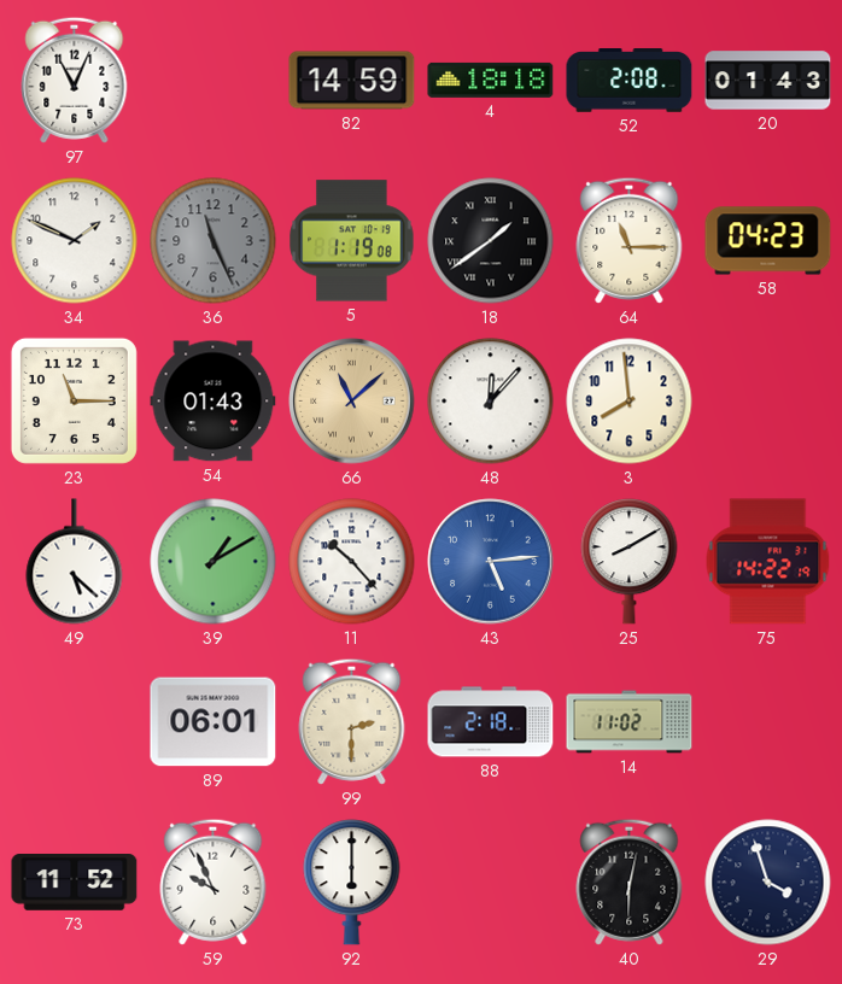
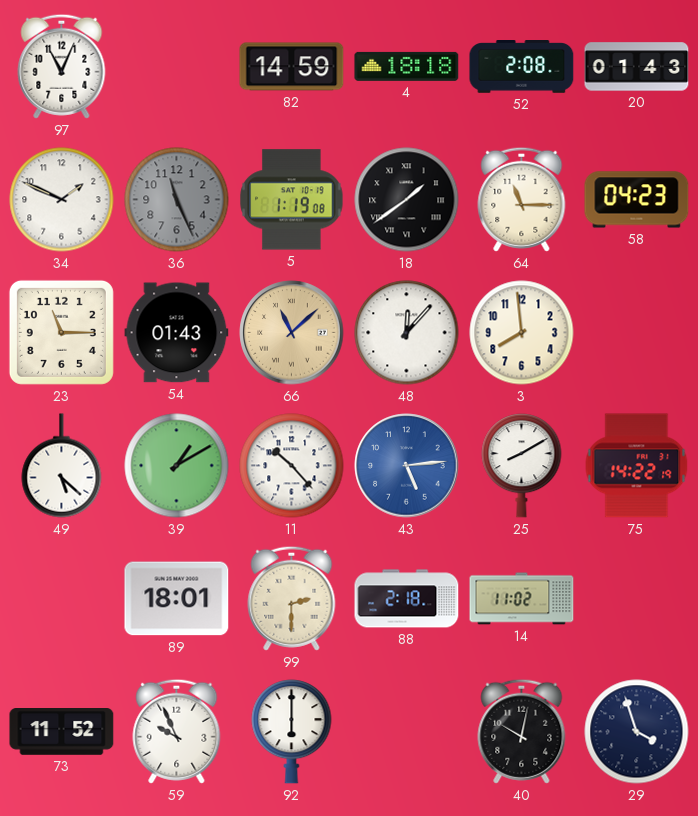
89: 06:01 -> 18:01 (177, 599)
40: 6:02 -> 10:02 (522, 731)
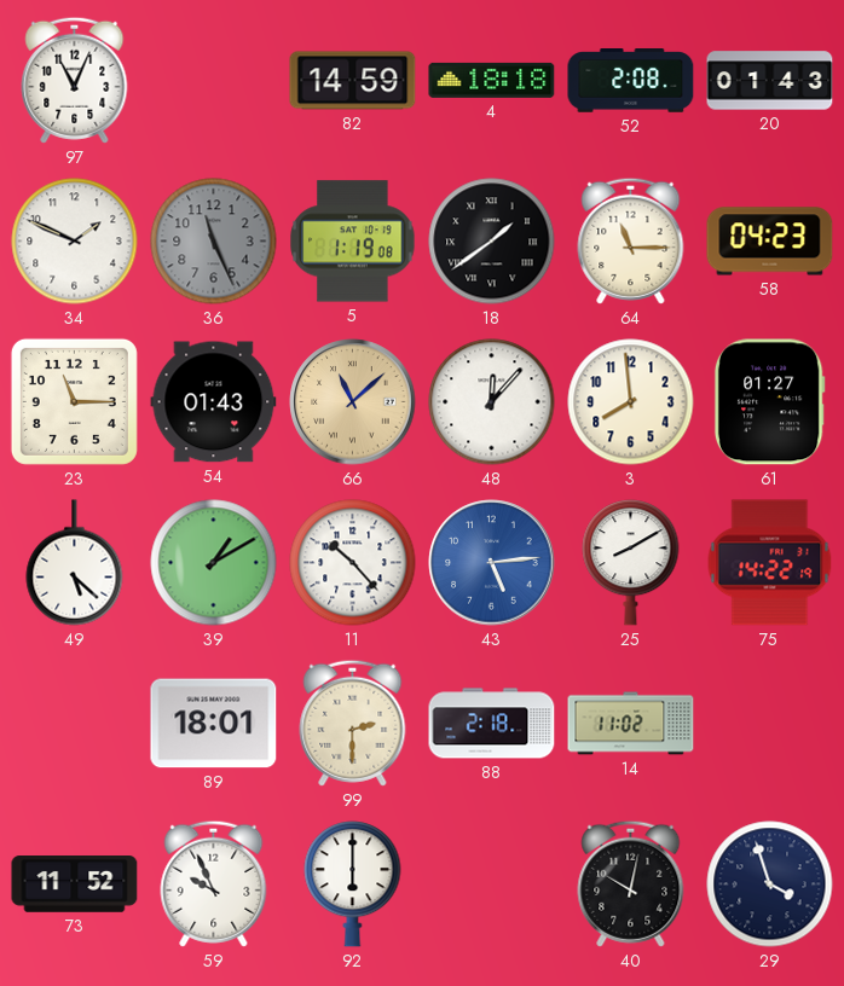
61: none -> 01:27 (769, 402)
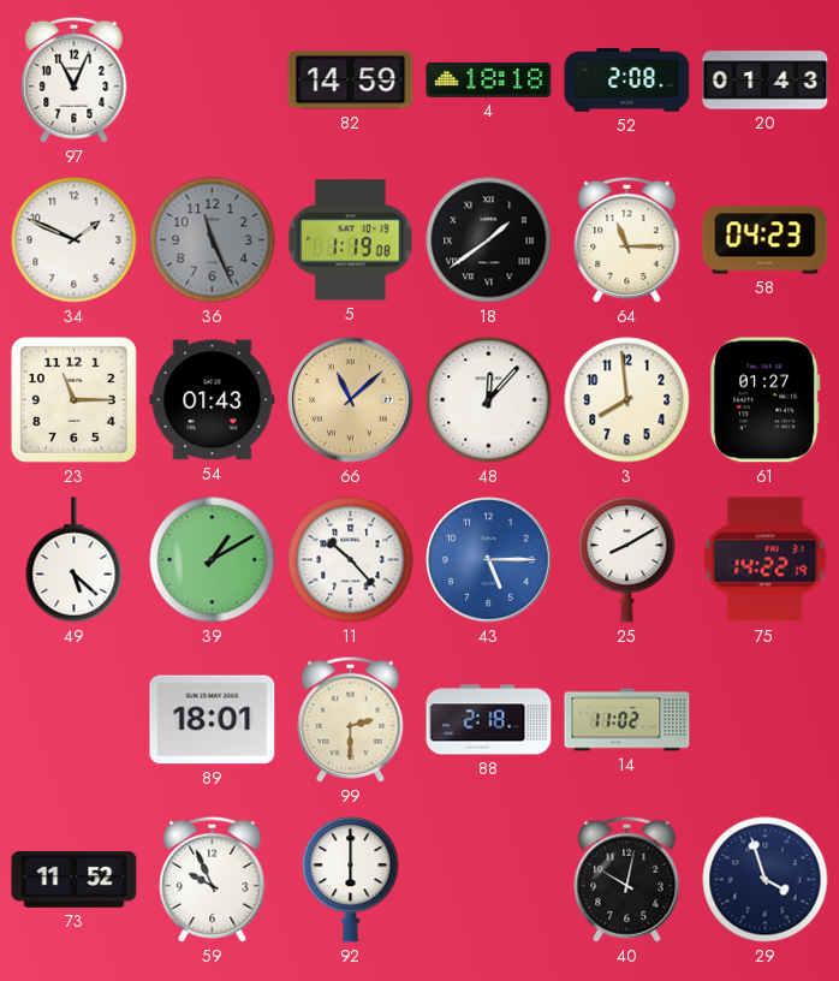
43: 5:14 -> 5:15 (489, 560)
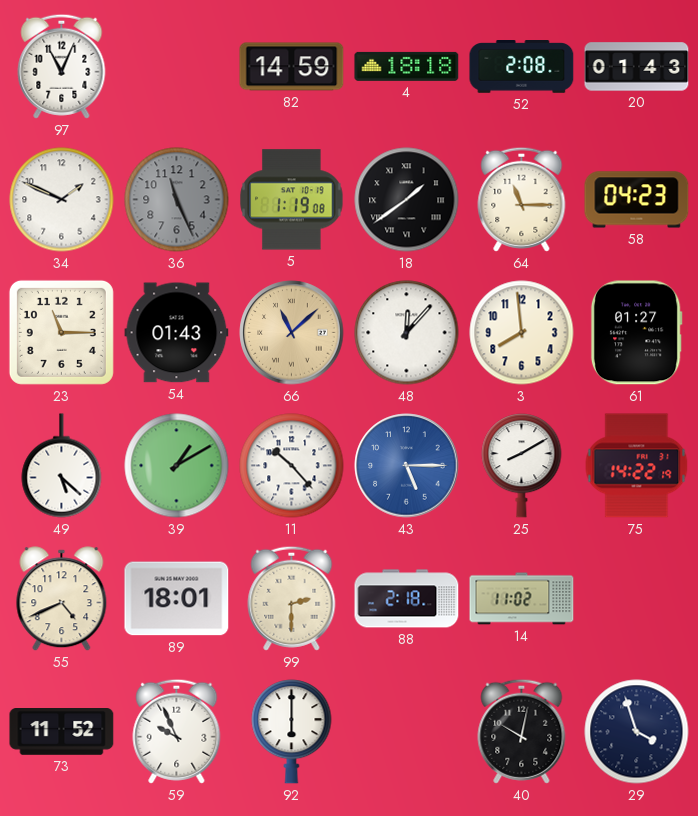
55: none -> 4:41 (62, 599)
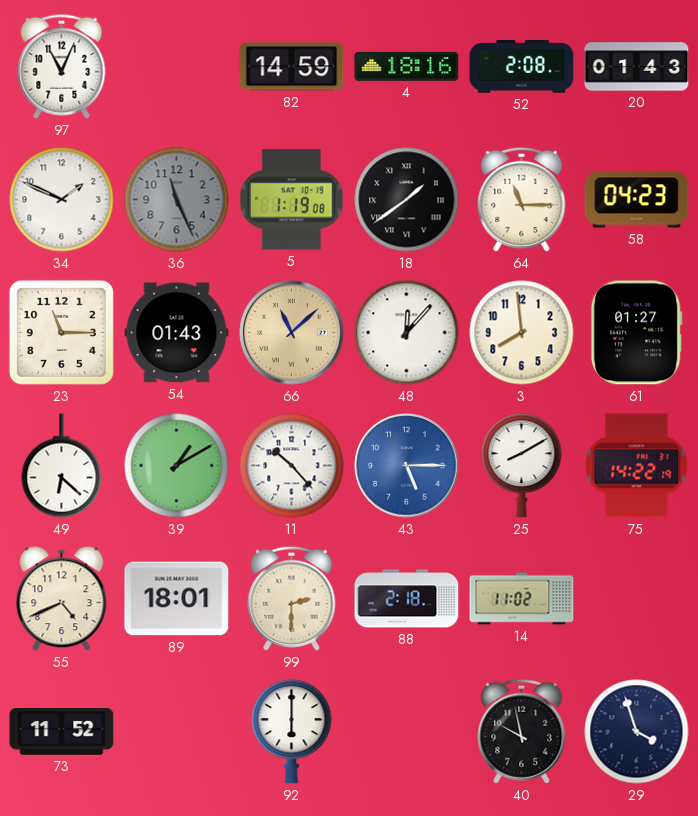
4: 18:18 -> 18:16 (407, 66)
49: 5:22 -> 6:22 (62, 466)
59: 9:56 -> none (177, 731)
40: 10:02 -> 9:58 (522, 731)
